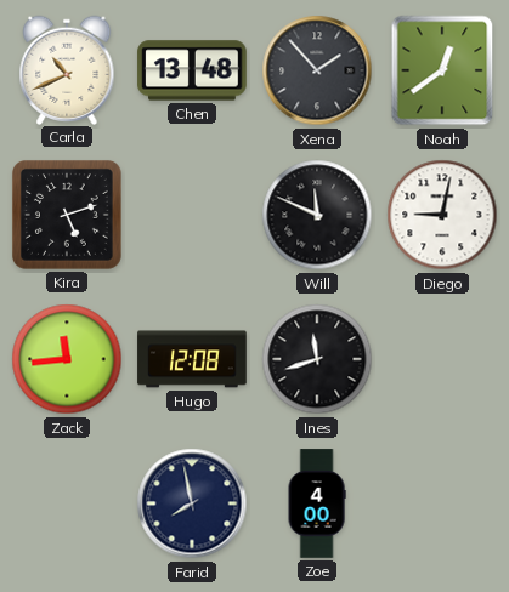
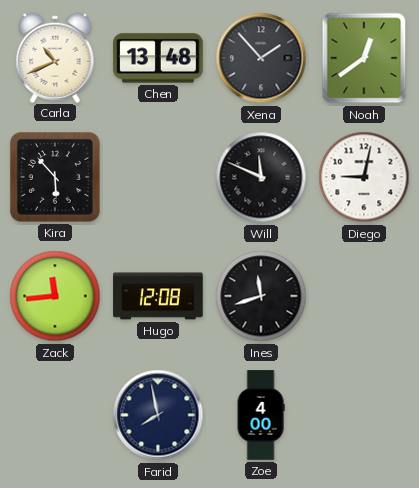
Kira: 5:12 -> 5:53 (56, 178)
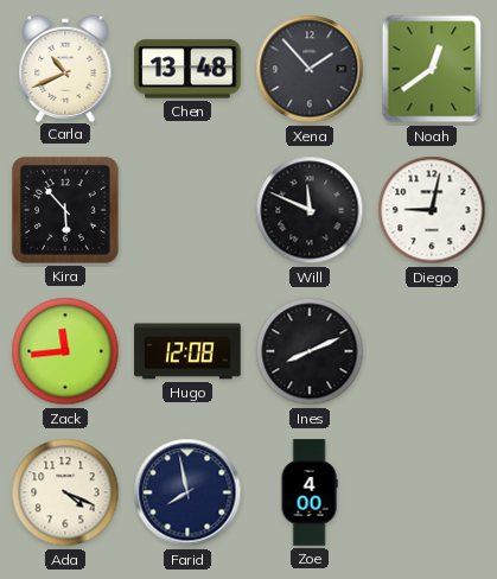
Ines: 11:42 -> 8:11 (310, 351)
Ada: none -> 4:19 (65, 492)
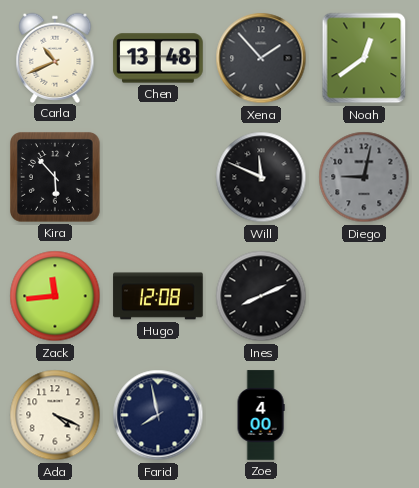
Diego dial: white -> grey (364, 177)
